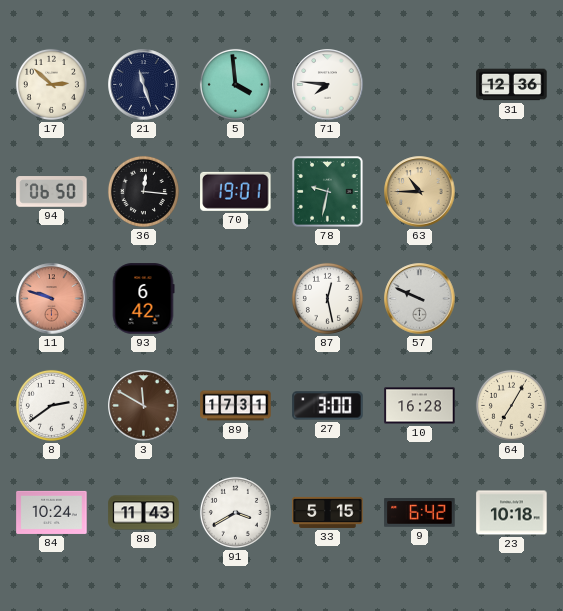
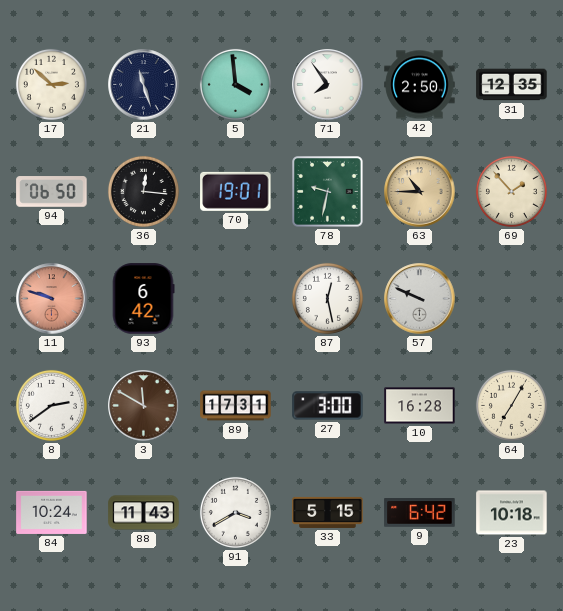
71: 7:46 -> 7:54 (328, 85)
42: none -> 2:50 (420, 85)
31: 12:36 -> 12:35 (512, 85)
69: none -> 1:53 (511, 191)
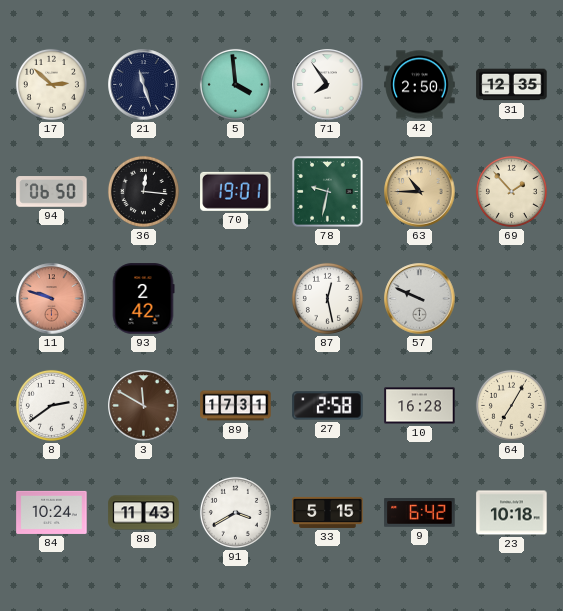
93: 6:42 -> 2:42 (143, 299)
27: 3:00 -> 2:58 (328, 406)
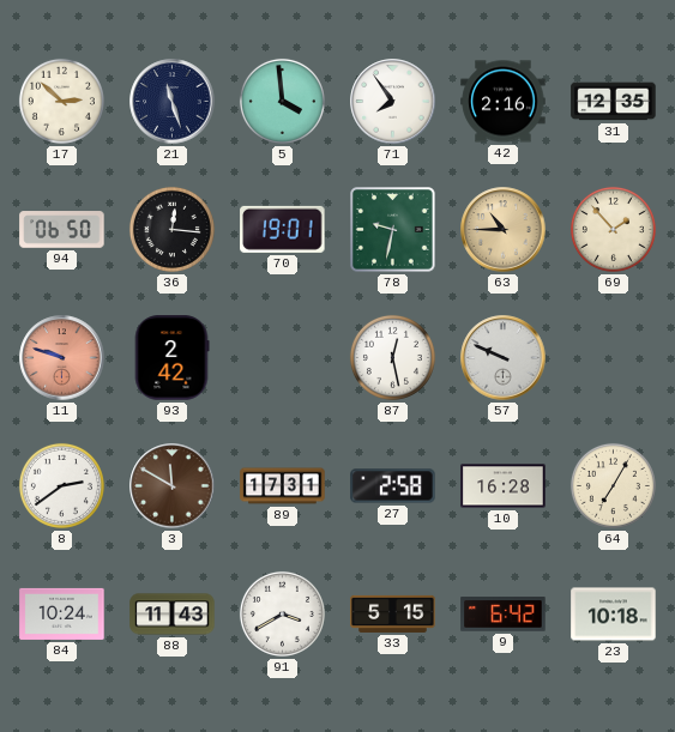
42: 2:50 -> 2:16 (504, 102)
